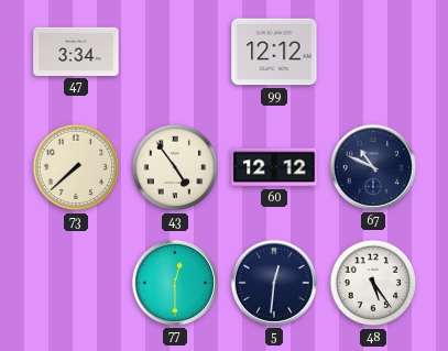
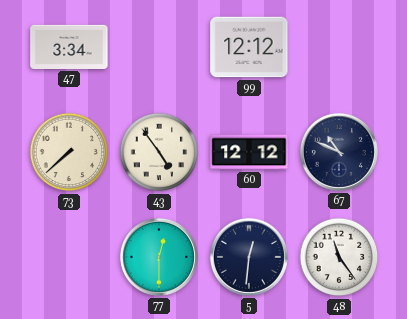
48: 5:24 -> 11:24 (339, 257)
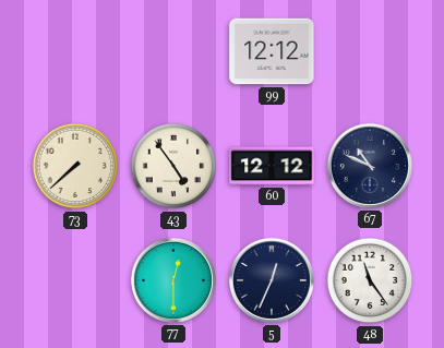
47: 3:34 -> none (69, 47)
5: 12:31 -> 12:34 (272, 280)
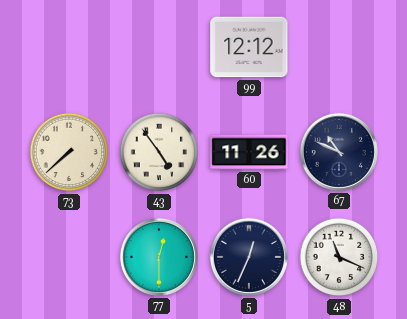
60: 12:12 -> 11:26 (249, 152)
48: 11:24 -> 11:19 (339, 257)
